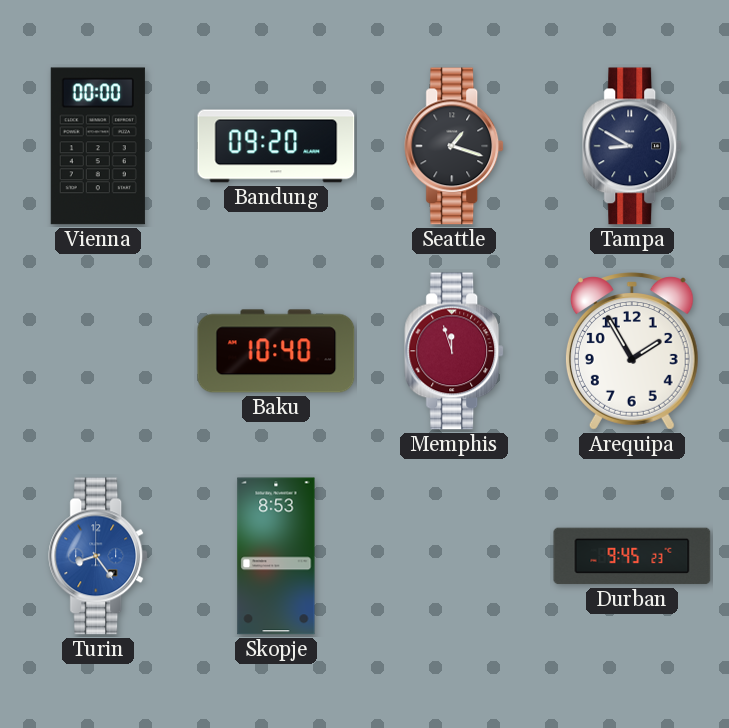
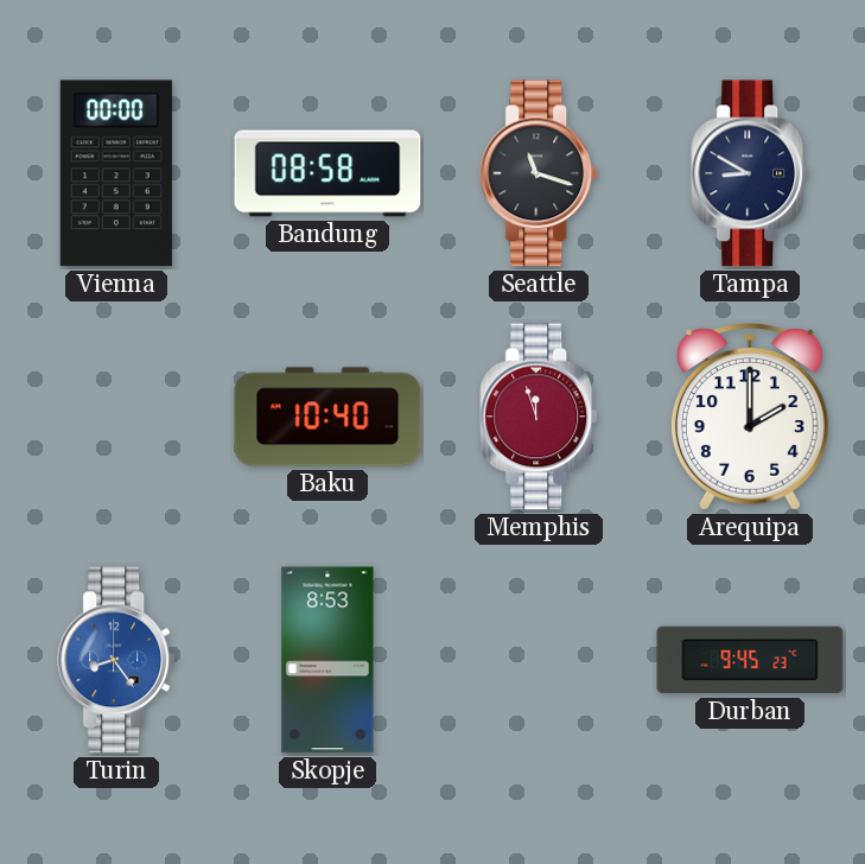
Bandung: 09:20 -> 08:58 (327, 173)
Seattle: 1:18 -> 11:18 (540, 173)
Arequipa: 1:55 -> 2:00 (750, 417)
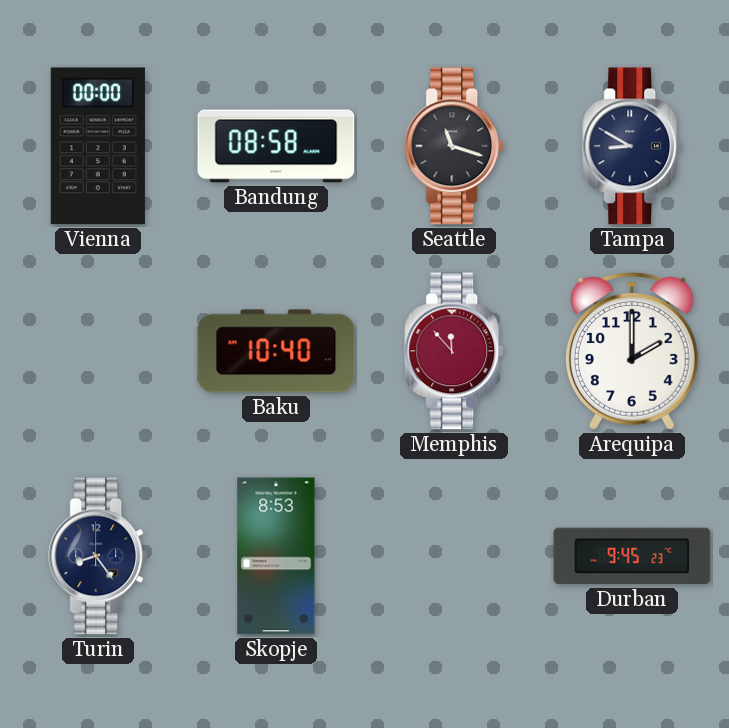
Memphis: 11:57 -> 11:53 (455, 351)
Turin dial: blue -> navy (99, 556)
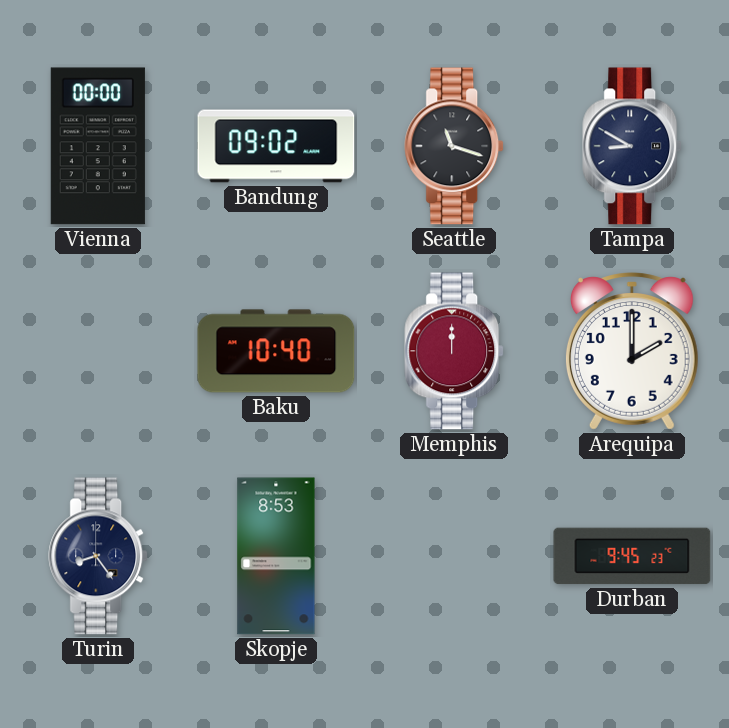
Bandung: 08:58 -> 09:02 (276, 146)
Memphis: 11:53 -> 12:00 (455, 351)
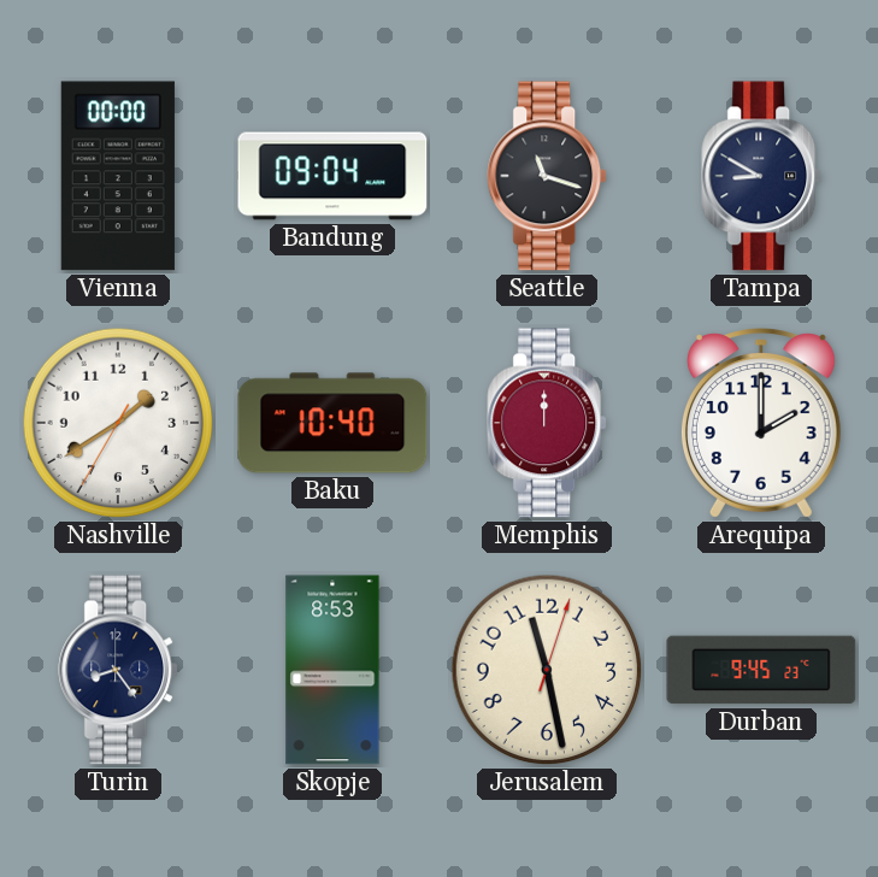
Bandung: 09:02 -> 09:04 (332, 176)
Nashville: none -> 1:39 (118, 423)
Jerusalem: none -> 11:28 (547, 670)
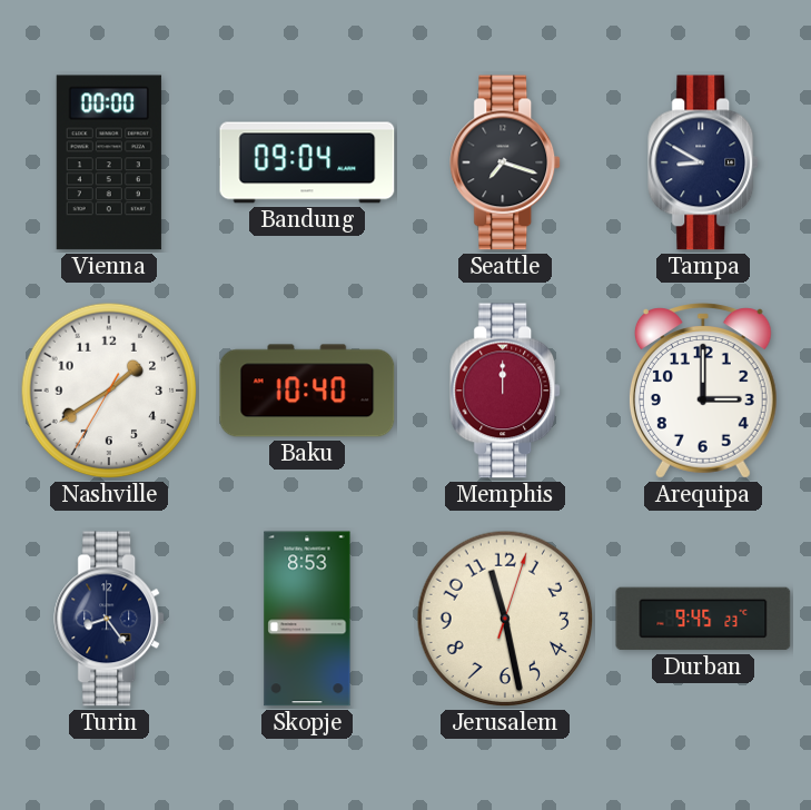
Seattle: 11:18 -> 7:18 (506, 162)
Arequipa: 2:00 -> 3:00 (703, 391)
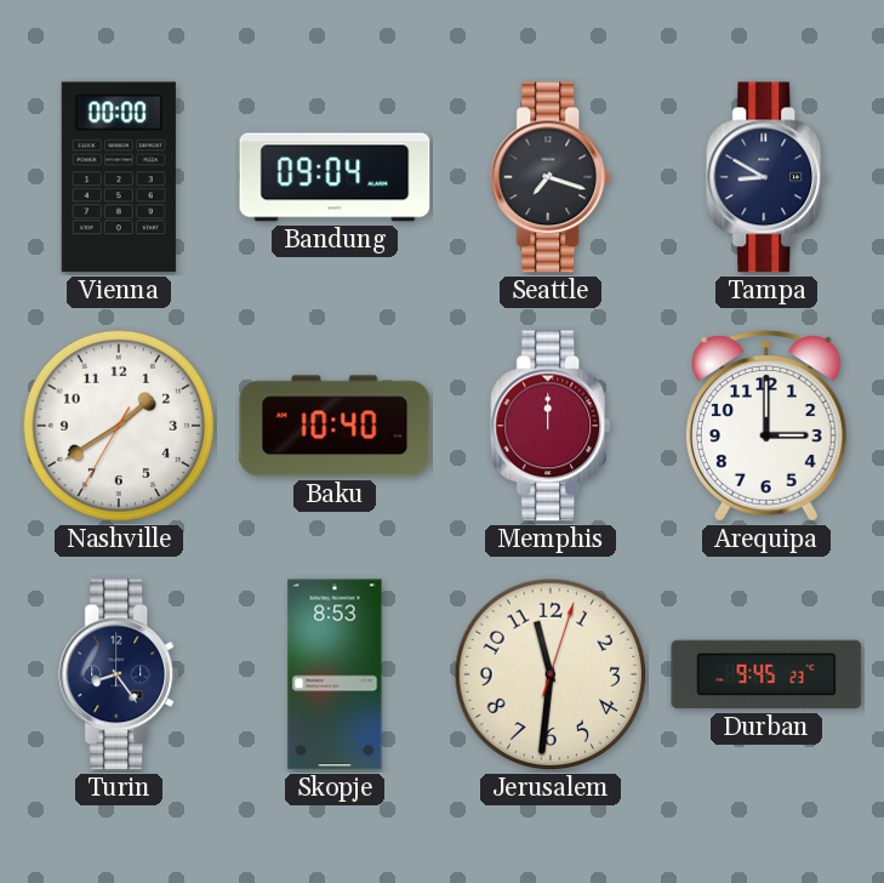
Jerusalem: 11:28 -> 11:31 (551, 674)
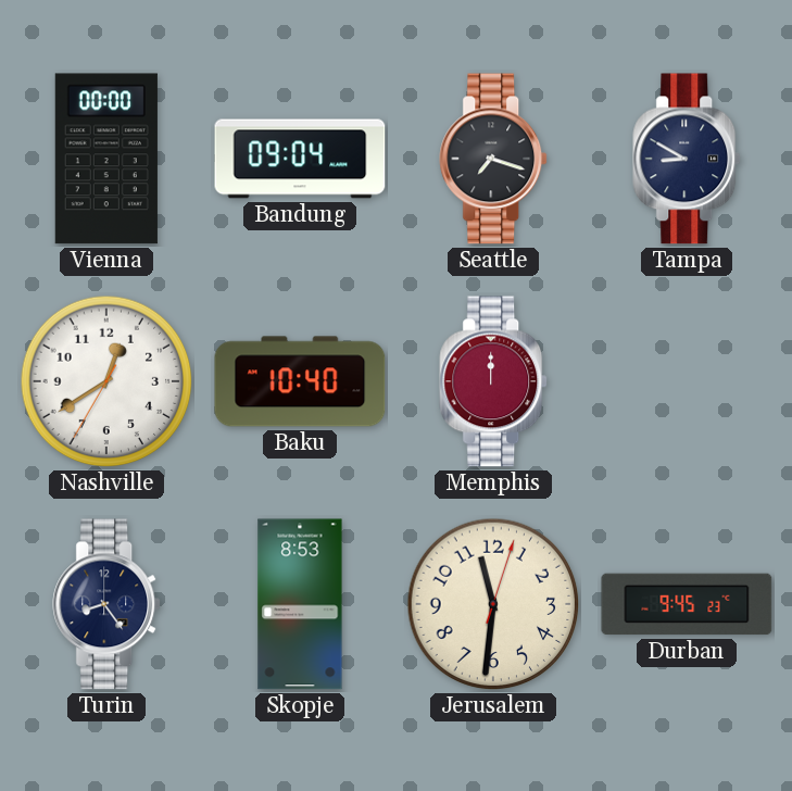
Nashville: 1:39 -> 12:39 (106, 381)
Arequipa: 3:00 -> none (766, 426)
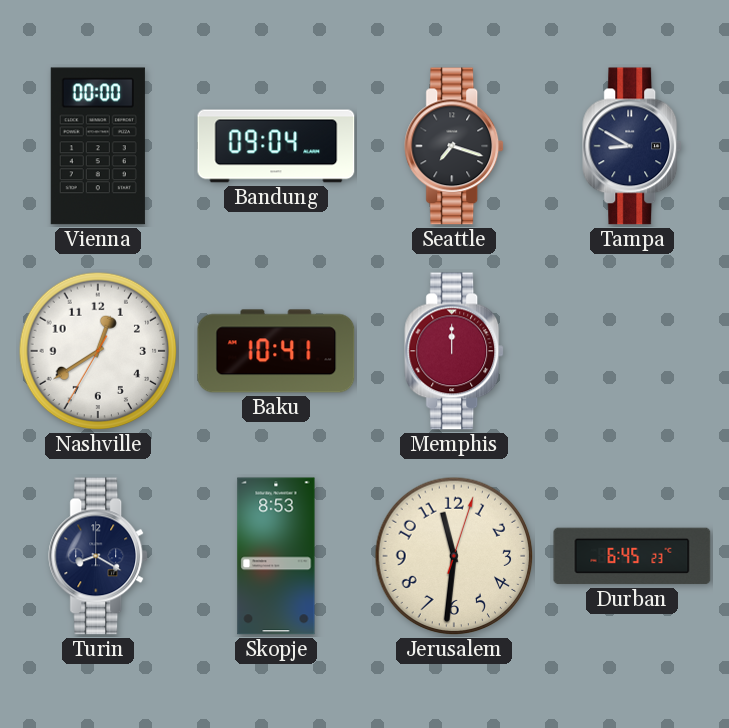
Baku: 10:40 -> 10:41 (276, 351)
Turin: 8:24 -> 8:20 (99, 556)
Durban: 9:45 -> 6:45 (632, 556)
